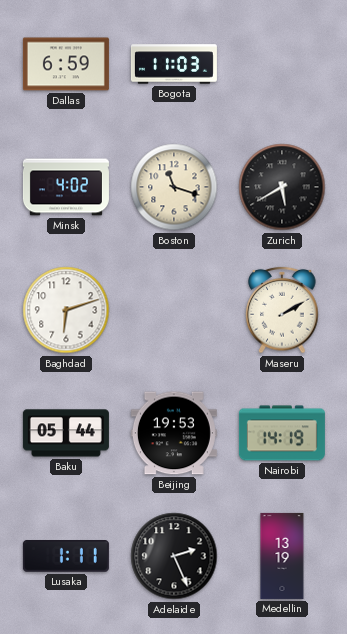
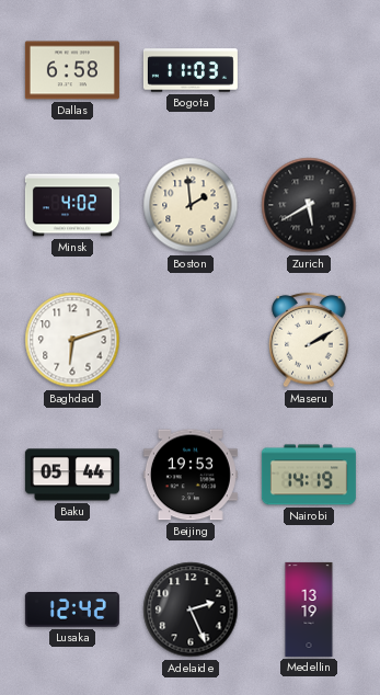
Dallas: 6:59 -> 6:58 (72, 70)
Boston: 11:18 -> 1:59 (191, 205)
Lusaka: 1:11 -> 12:42 (72, 609)
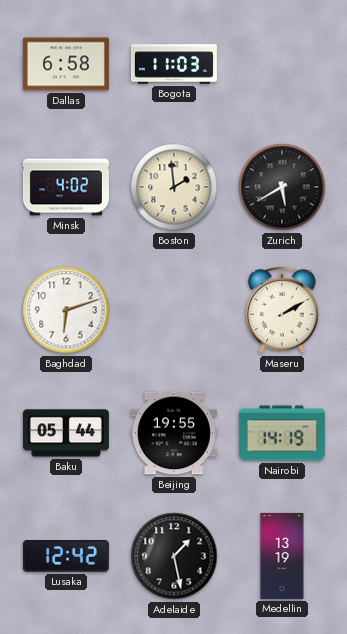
Beijing: 19:53 -> 19:55 (174, 433)
Adelaide: 2:26 -> 1:28 (174, 556)
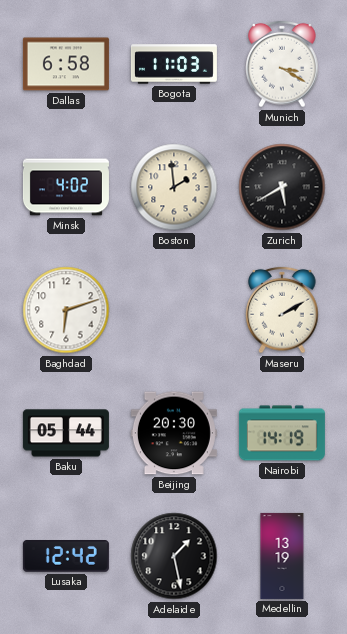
Munich: none -> 3:20 (282, 64)
Beijing: 19:55 -> 20:30 (174, 433)
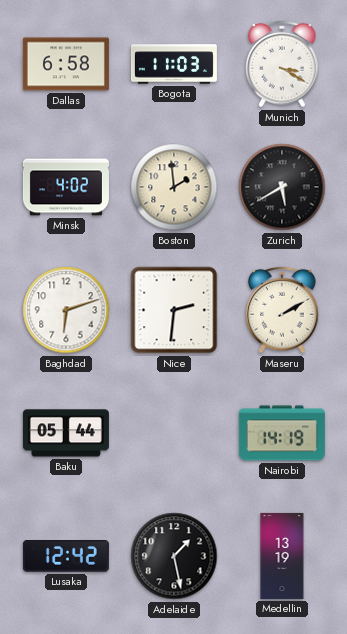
Nice: none -> 2:31 (174, 310)
Beijing: 20:30 -> none (174, 433)
